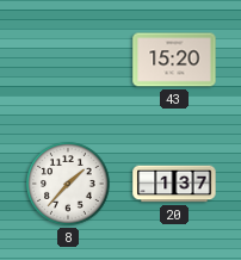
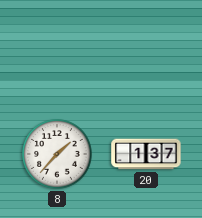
43: 15:20 -> none (174, 60)
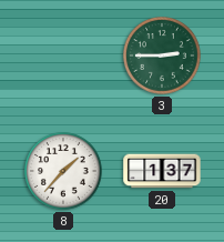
3: none -> 2:45 (162, 56)
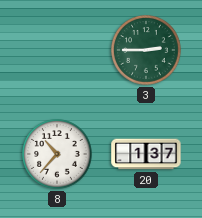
8: 1:37 -> 10:37 (57, 154)
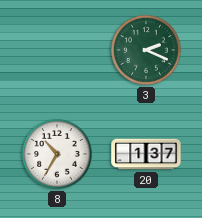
3: 2:45 -> 2:19 (146, 50)
8: 10:37 -> 10:35 (57, 154)
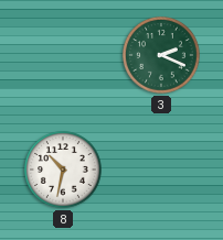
8: 10:35 -> 10:32 (63, 170)
20: 1:37 -> none (146, 154)
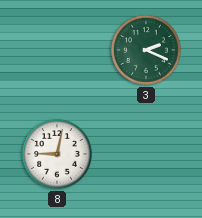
8: 10:32 -> 9:02 (57, 154)
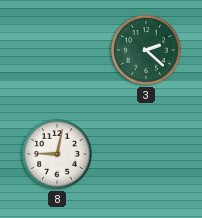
3: 2:19 -> 2:22 (146, 50)
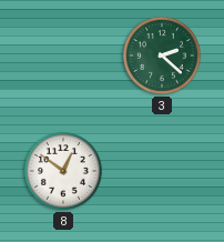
8: 9:02 -> 12:51 (63, 171)
